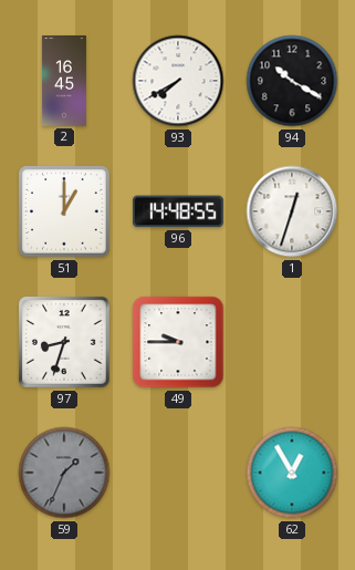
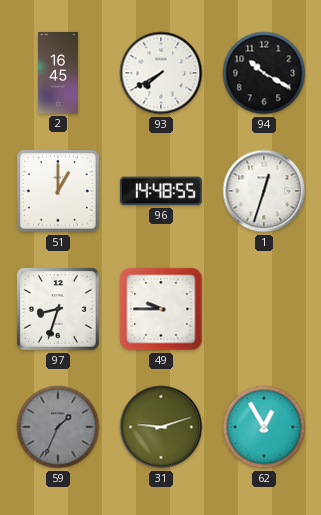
31: none -> 9:12 (161, 427)
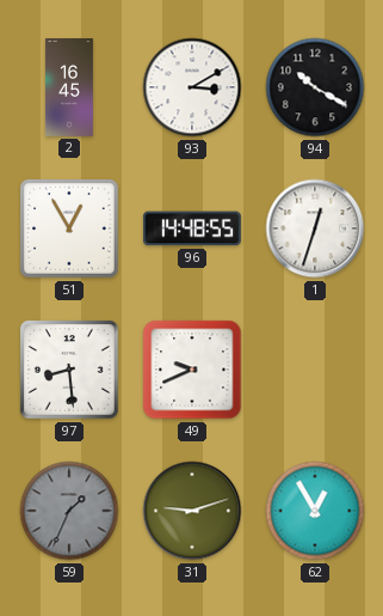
93: 7:40 -> 3:10 (192, 87)
51: 1:00 -> 12:55 (70, 230)
97: 8:33 -> 8:29 (70, 371)
49: 9:45 -> 9:41 (192, 370)
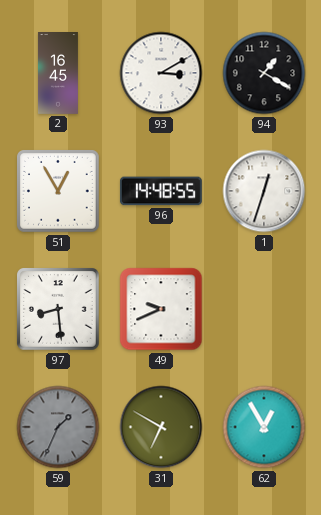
94: 10:20 -> 1:20 (264, 73)
31: 9:12 -> 6:50 (161, 427)
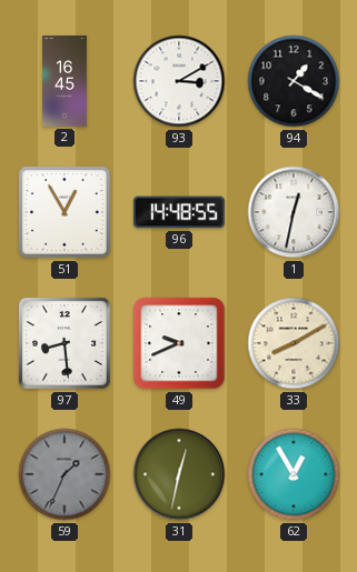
1: 12:33 -> 12:32 (294, 212)
33: none -> 8:10 (294, 343)
31: 6:50 -> 12:32 (179, 474)
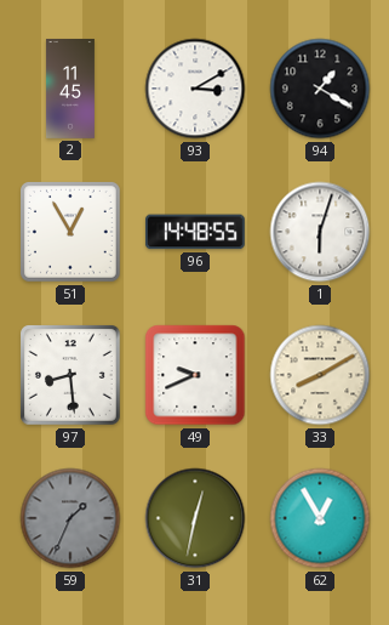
2: 16:45 -> 11:45 (70, 90)
1: 12:32 -> 6:03 (320, 232)
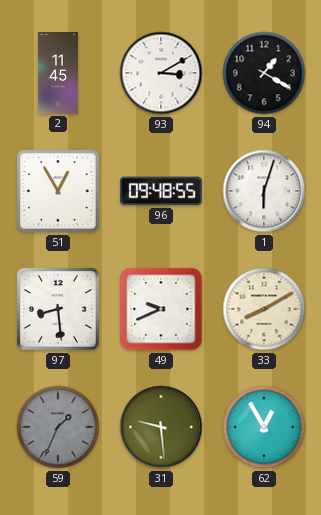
96: 14:48 -> 09:48 (161, 191)
31: 12:32 -> 9:29 (161, 427)
